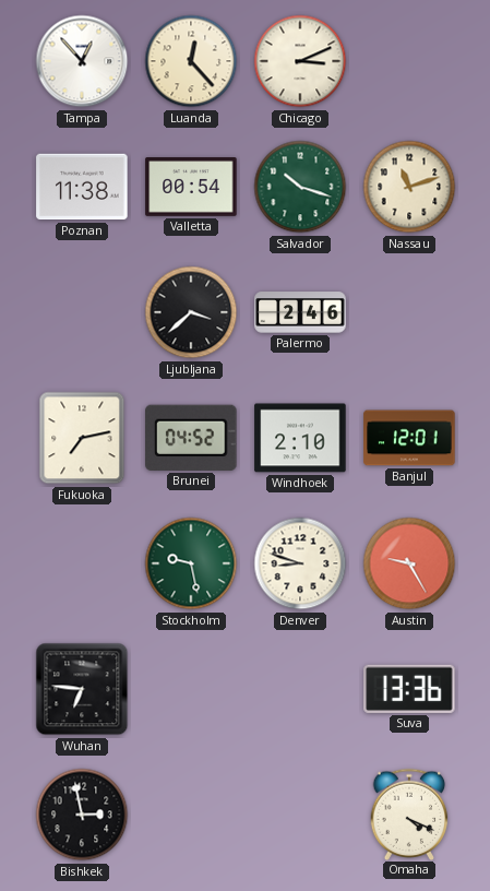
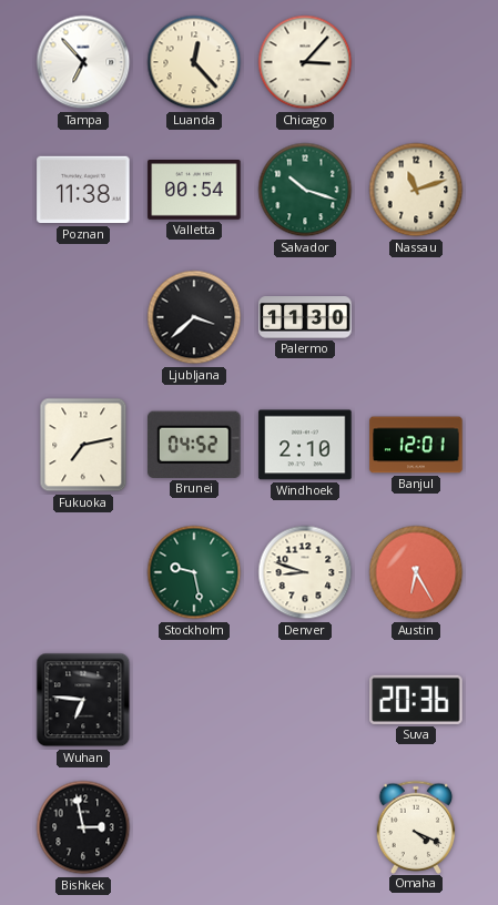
Tampa: 12:53 -> 6:53 (83, 62)
Chicago: 3:11 -> 3:07 (305, 62)
Palermo: 2:46 -> 11:30 (305, 317)
Austin: 9:25 -> 6:25 (416, 572)
Suva: 13:36 -> 20:36 (416, 700)
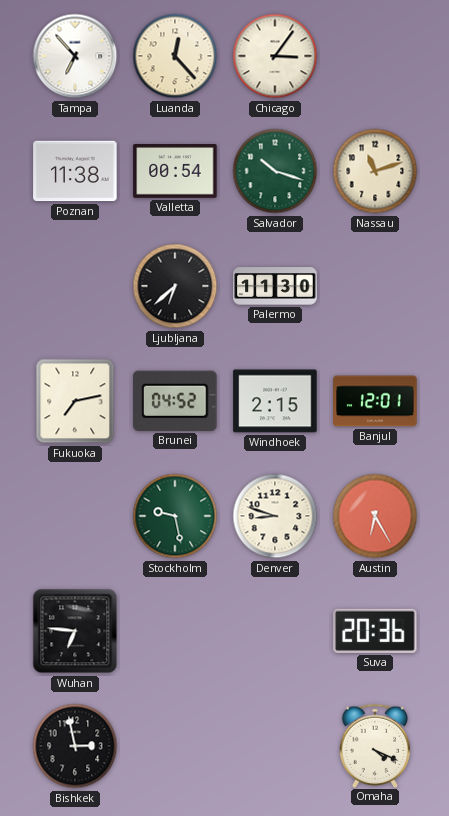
Chicago: 3:07 -> 3:06 (275, 56)
Ljubljana: 3:38 -> 6:38 (175, 286)
Windhoek: 2:10 -> 2:15 (275, 401)
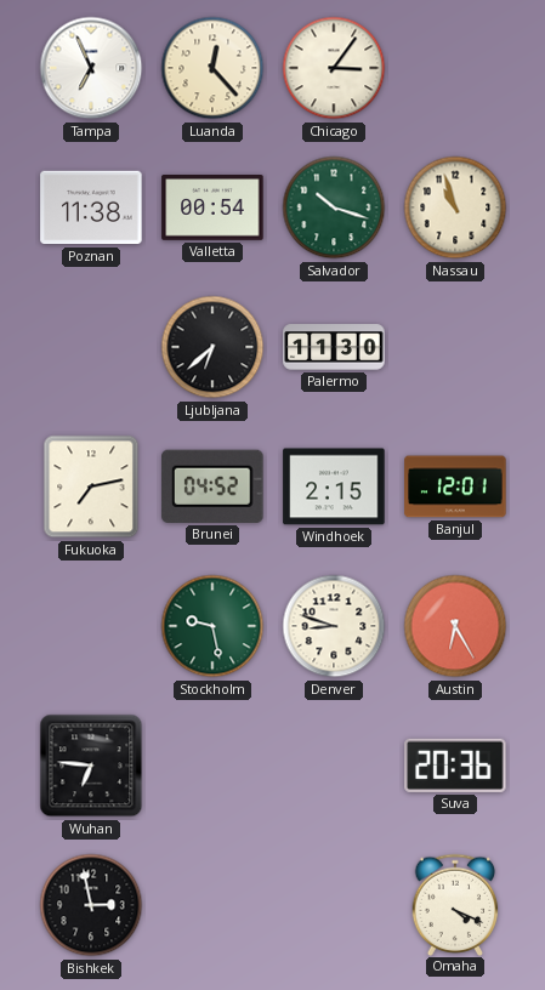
Tampa: 6:53 -> 6:56 (91, 68)
Nassau: 11:12 -> 10:57 (455, 207)
